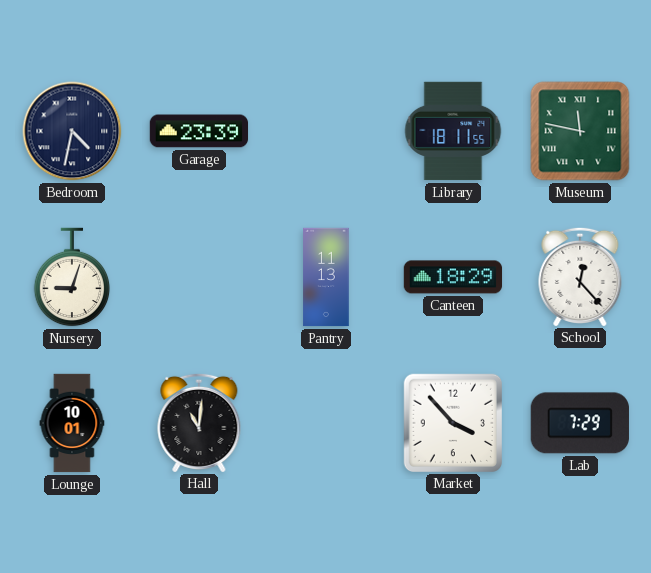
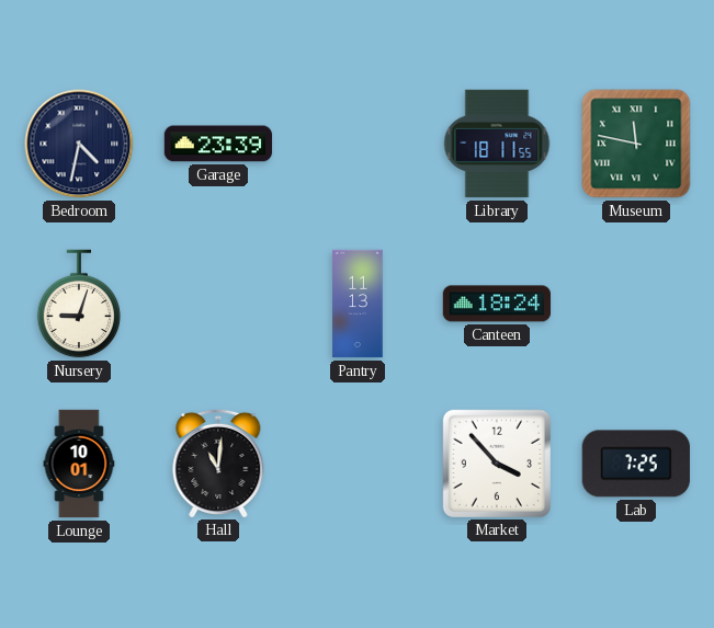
Canteen: 18:29 -> 18:24 (497, 304)
School: 12:23 -> none (580, 276)
Lab: 7:29 -> 7:25 (636, 464)
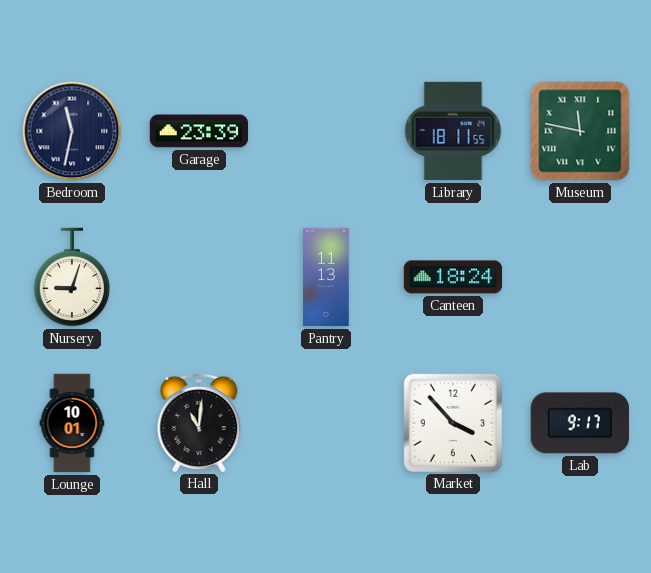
Bedroom: 4:32 -> 11:32 (72, 131)
Lab: 7:25 -> 9:17 (580, 423)
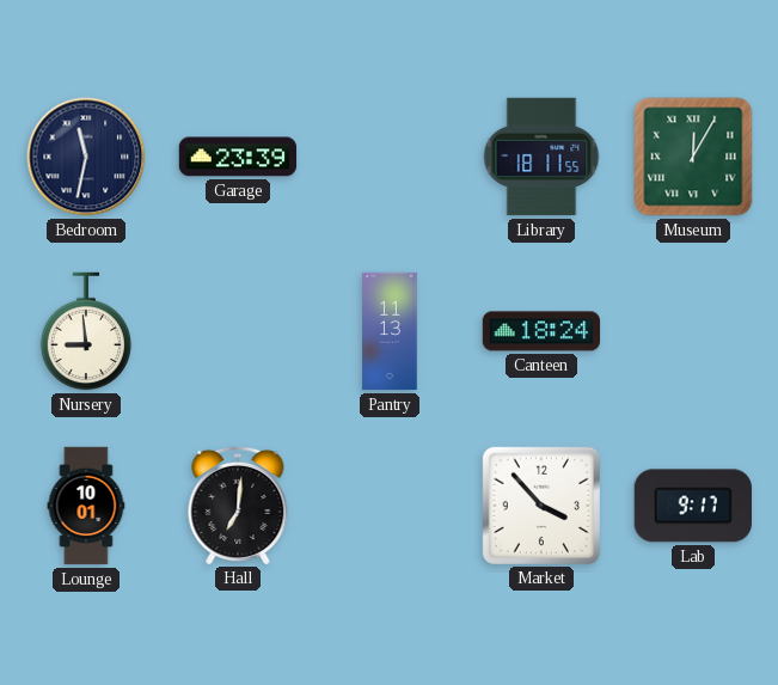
Museum: 11:47 -> 12:05 (693, 157)
Nursery: 9:03 -> 8:59 (86, 331)
Hall: 11:01 -> 7:01 (238, 504)
